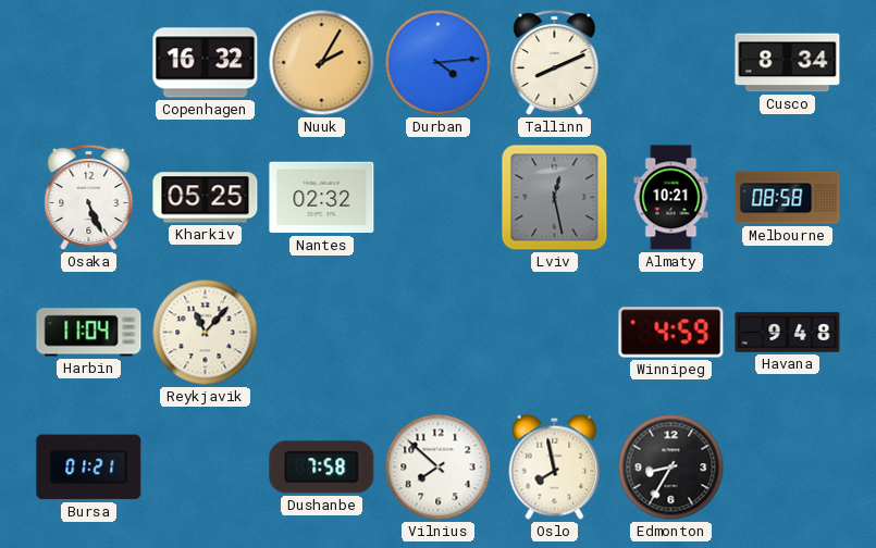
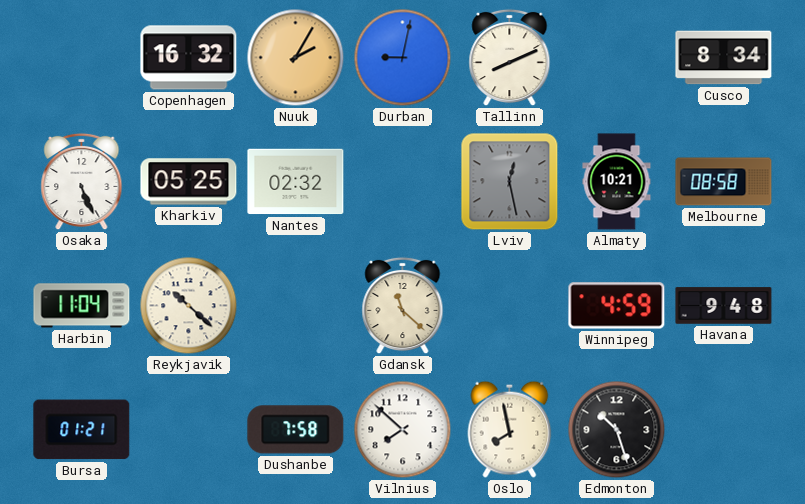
Durban: 4:14 -> 9:02 (403, 58)
Reykjavik: 11:07 -> 10:22 (189, 306)
Gdansk: none -> 11:22 (403, 306)
Edmonton: 8:35 -> 10:27 (617, 430)
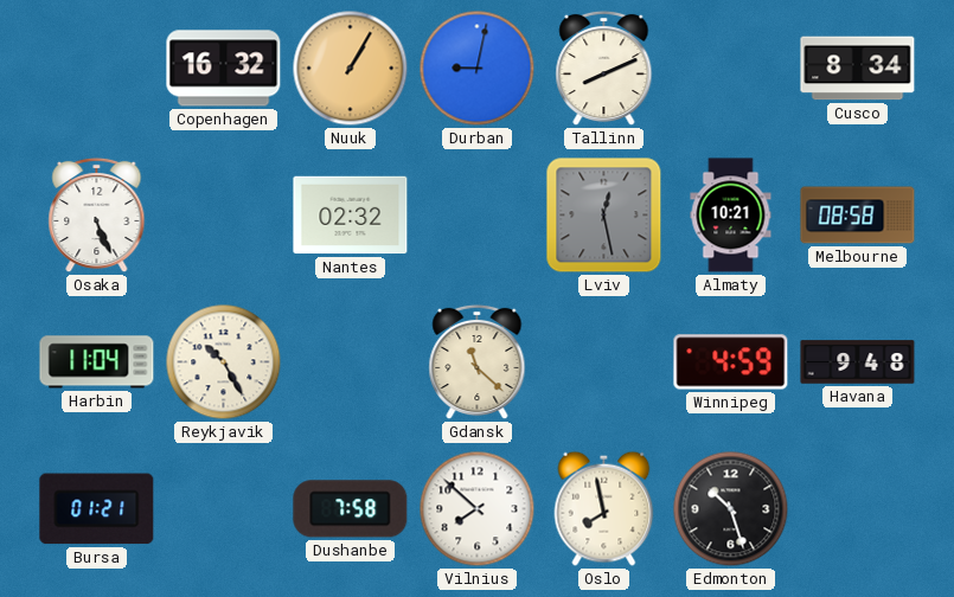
Nuuk: 2:05 -> 1:05 (351, 69)
Kharkiv: 05:25 -> none (189, 182)
Reykjavik: 10:22 -> 10:25 (224, 362)
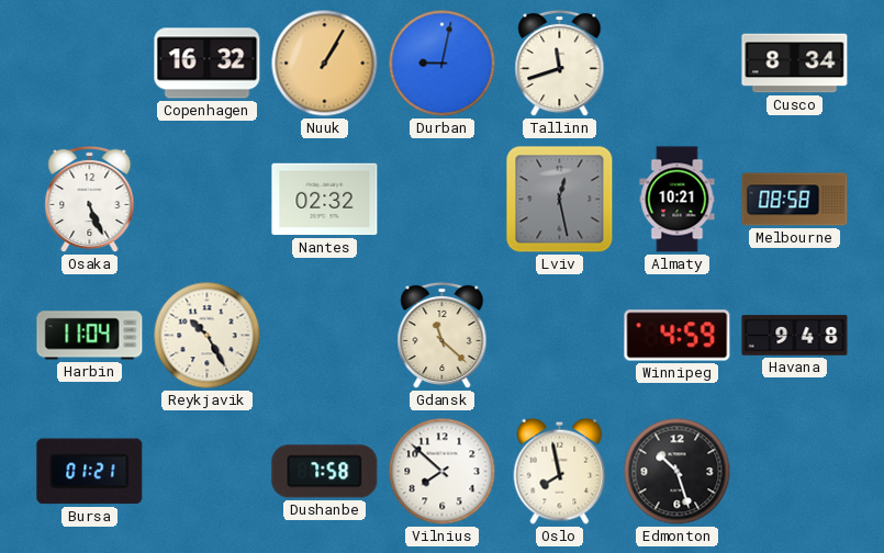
Tallinn: 8:11 -> 11:42 (560, 64)
